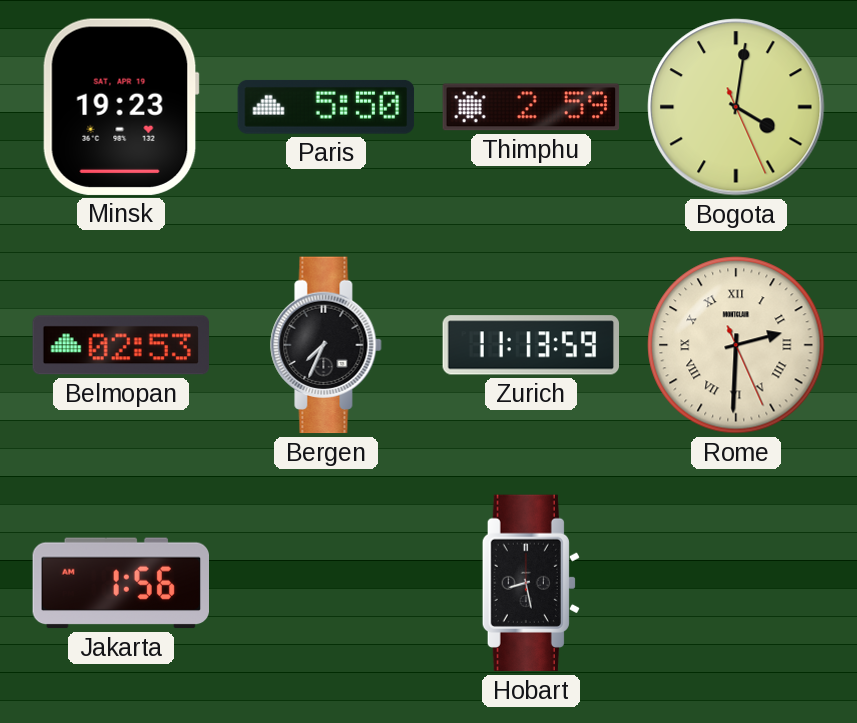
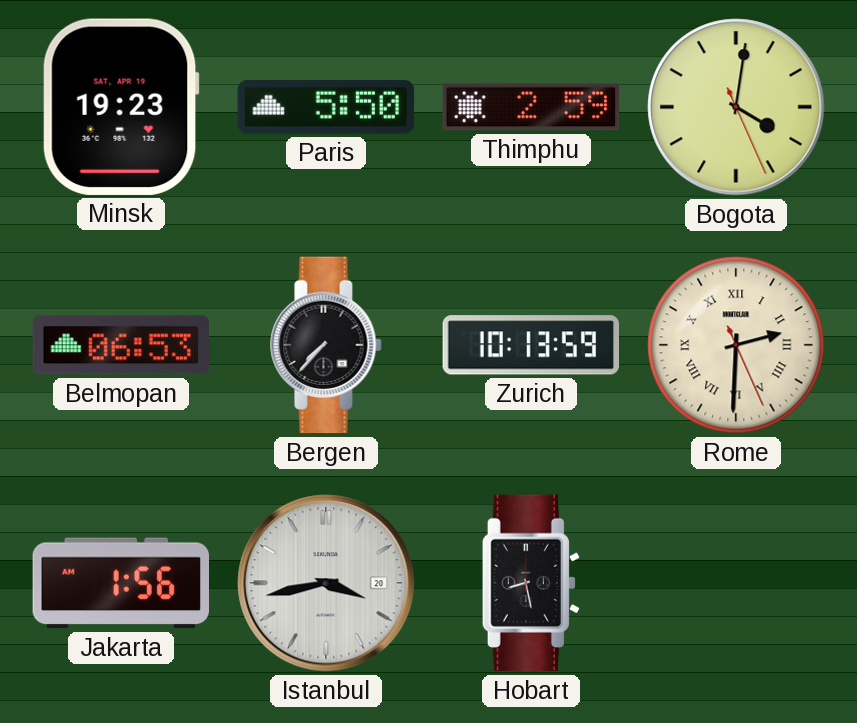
Belmopan: 02:53 -> 06:53 (120, 345)
Bergen: 7:34 -> 7:37 (326, 345)
Zurich: 11:13 -> 10:13 (530, 345)
Istanbul: none -> 3:43 (326, 583)
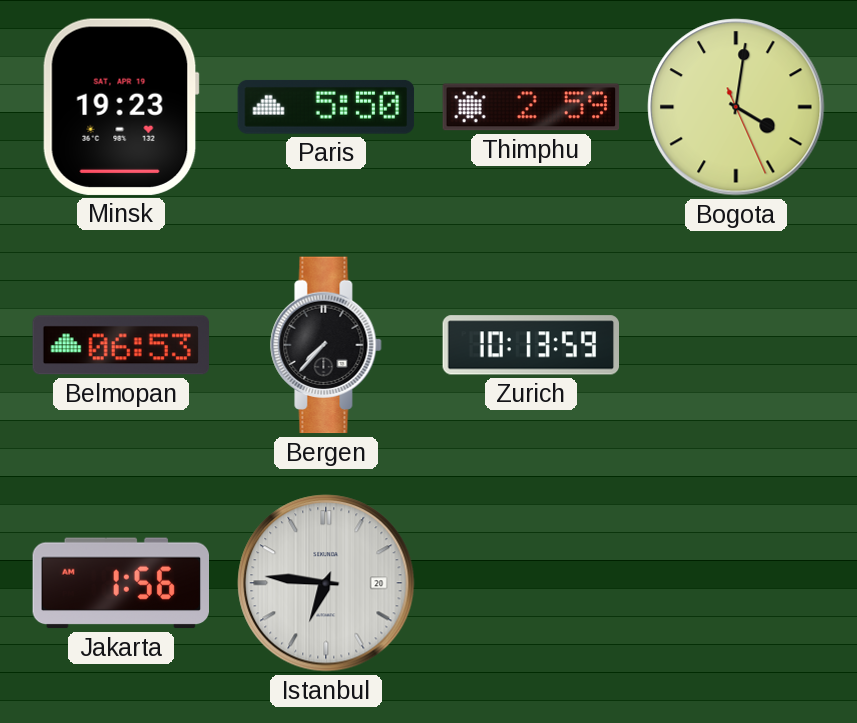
Rome: 2:30 -> none (736, 345)
Istanbul: 3:43 -> 6:46 (326, 583)
Hobart: 8:28 -> none (531, 583)
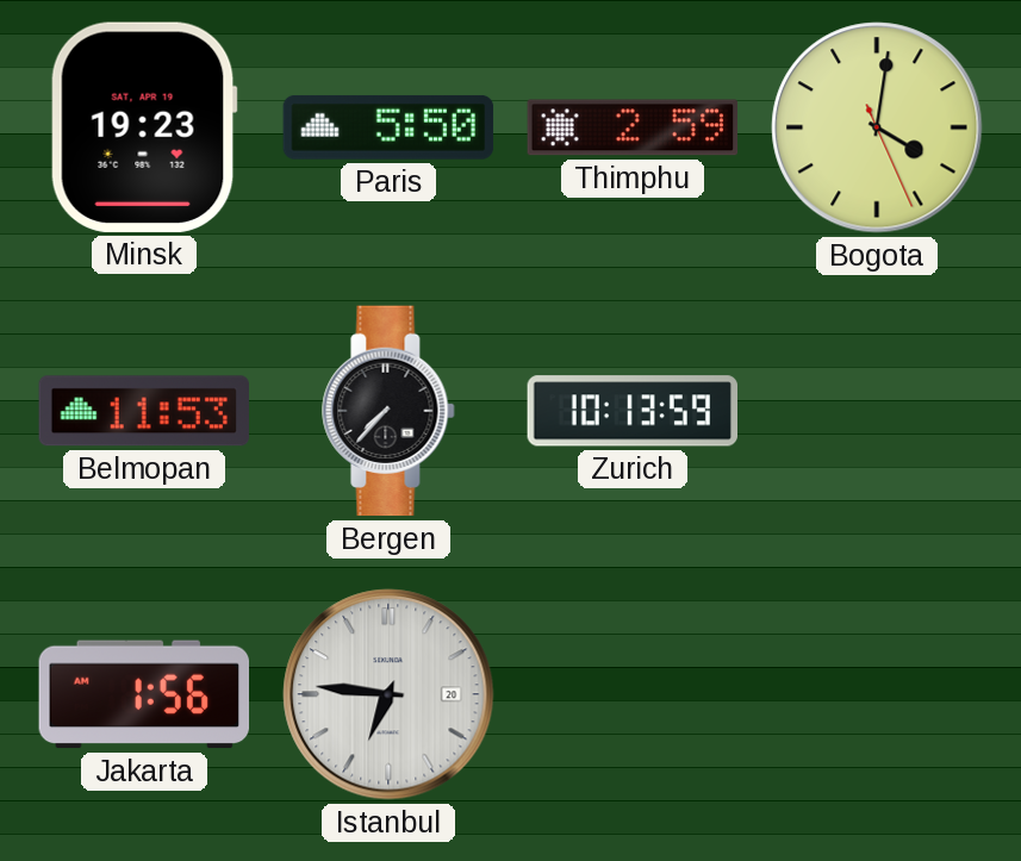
Belmopan: 06:53 -> 11:53 (143, 411)
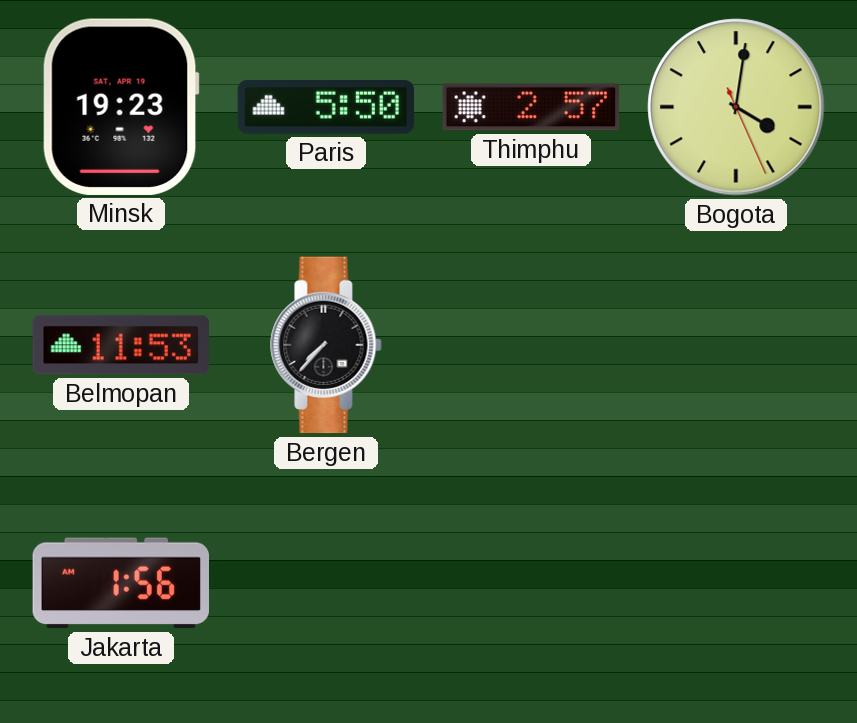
Thimphu: 2:59 -> 2:57 (531, 107)
Zurich: 10:13 -> none (631, 411)
Istanbul: 6:46 -> none (388, 694)
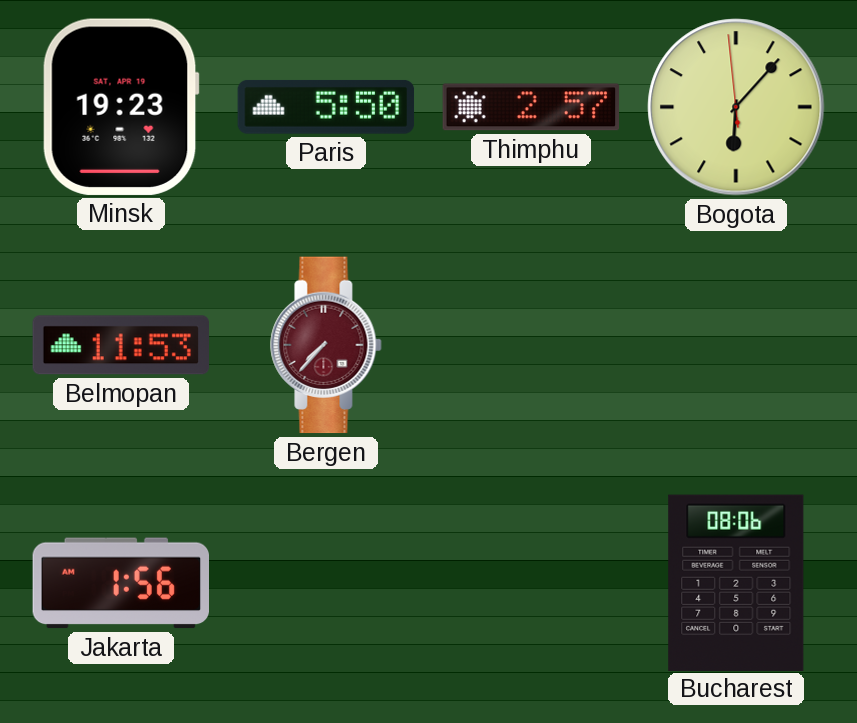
Bogota: 4:01 -> 6:06 (736, 107)
Bergen dial: black -> burgundy (326, 345)
Bucharest: none -> 08:06 (736, 582)
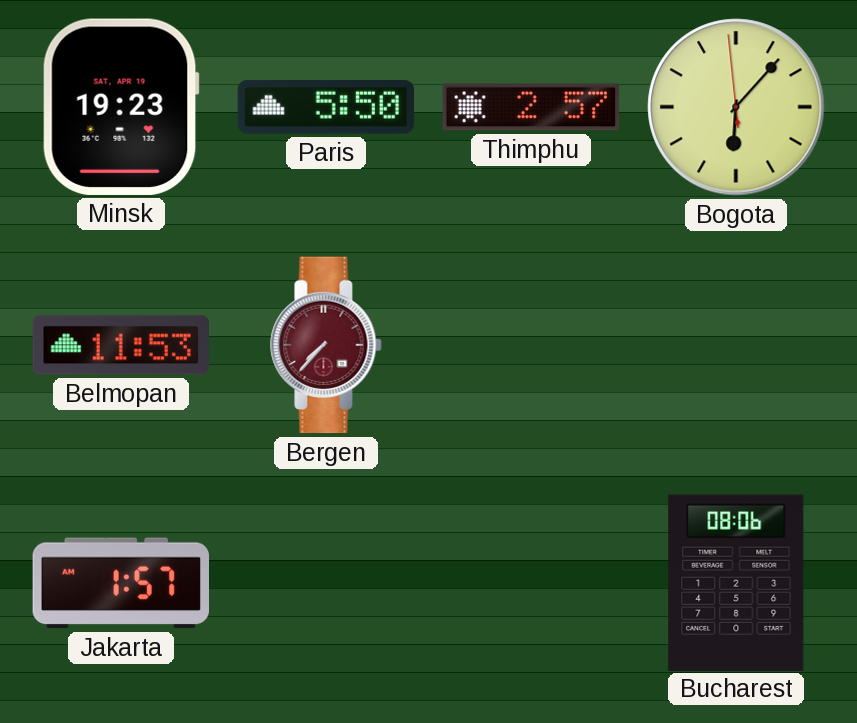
Jakarta: 1:56 -> 1:57 (121, 583)
